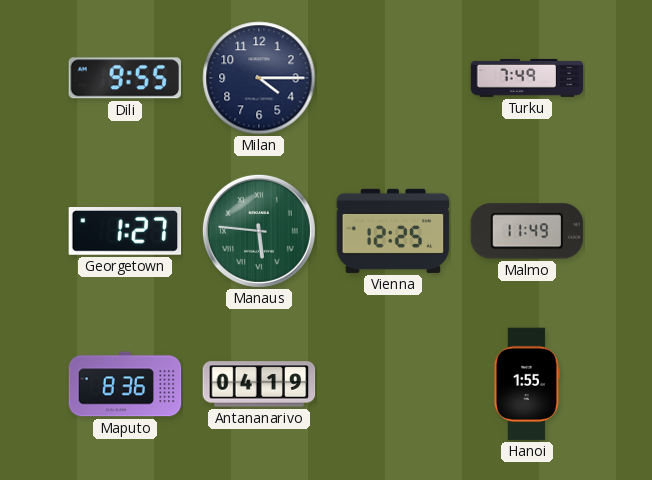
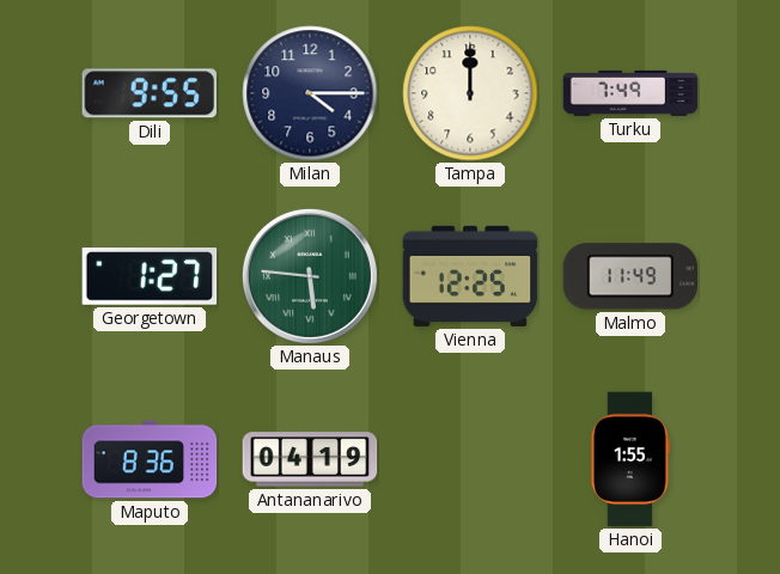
Tampa: none -> 12:00 (470, 93)
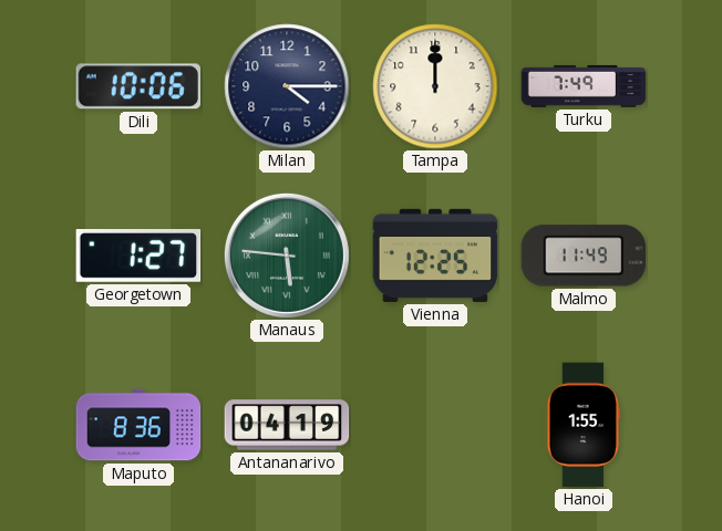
Dili: 9:55 -> 10:06 (137, 86)
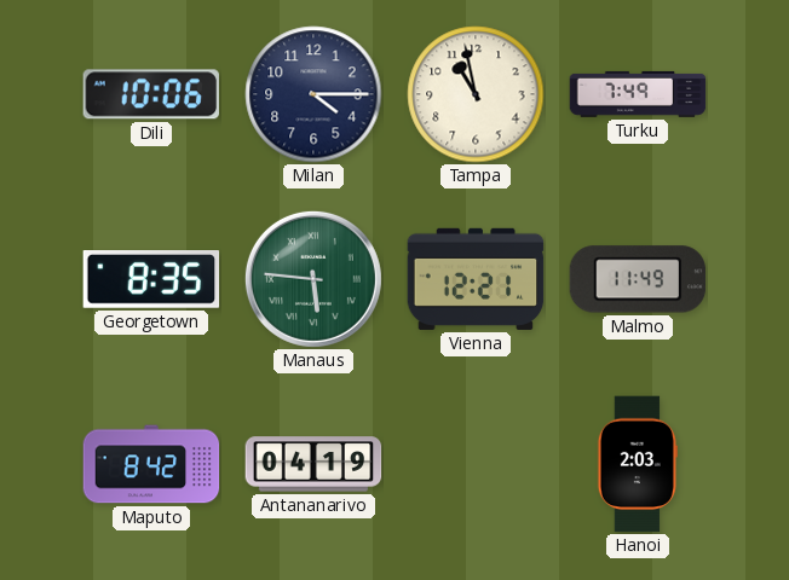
Tampa: 12:00 -> 10:58 (476, 94)
Georgetown: 1:27 -> 8:35 (151, 280)
Vienna: 12:25 -> 12:21 (476, 279)
Maputo: 8:36 -> 8:42 (151, 464)
Hanoi: 1:55 -> 2:03 (638, 464)
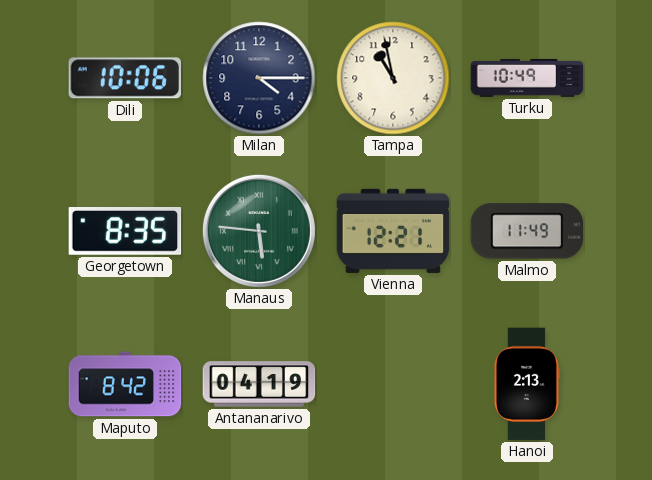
Turku: 7:49 -> 10:49 (527, 78)
Hanoi: 2:03 -> 2:13 (527, 384)
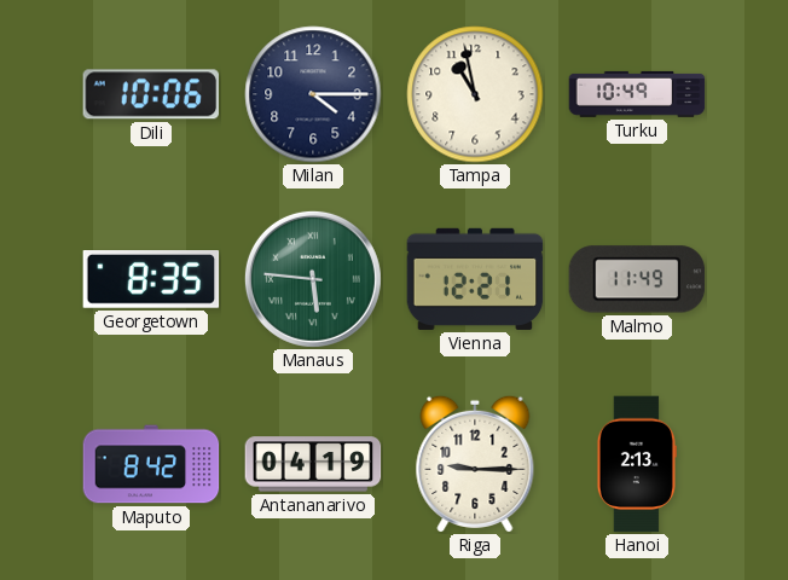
Riga: none -> 9:15 (475, 464)
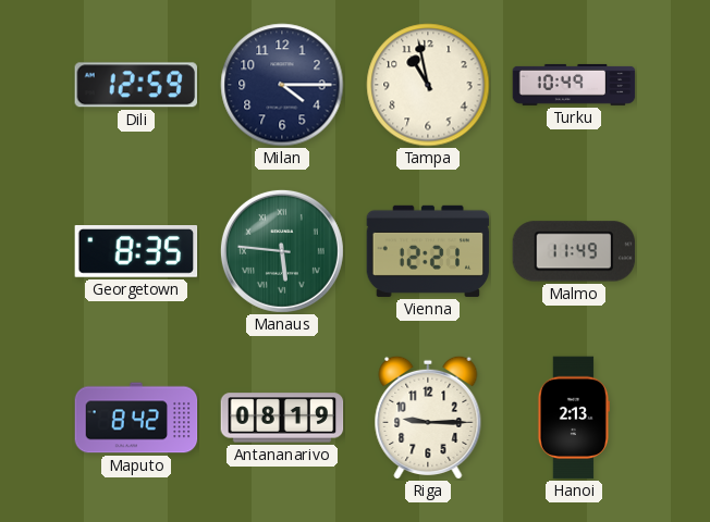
Dili: 10:06 -> 12:59 (135, 85)
Antananarivo: 04:19 -> 08:19 (282, 418)
